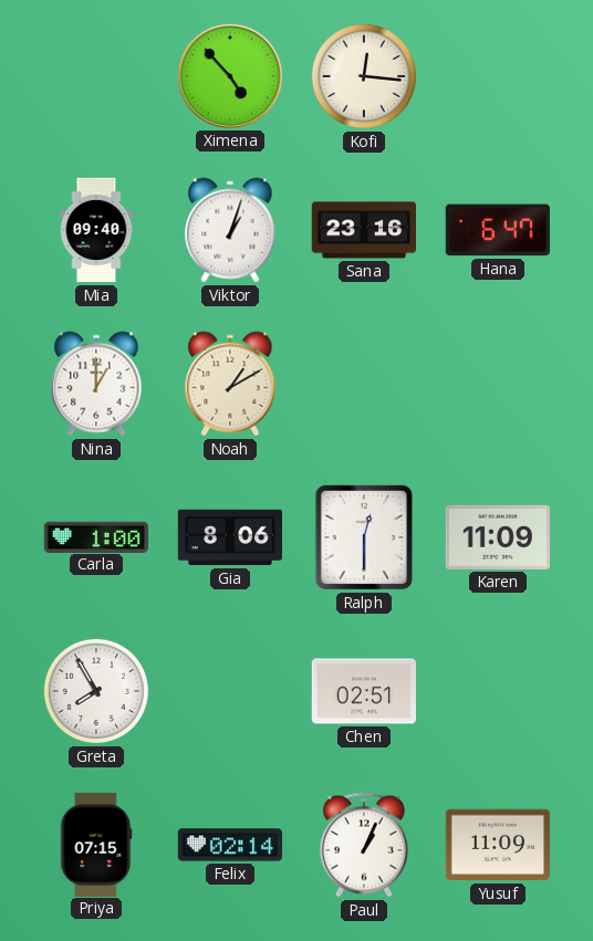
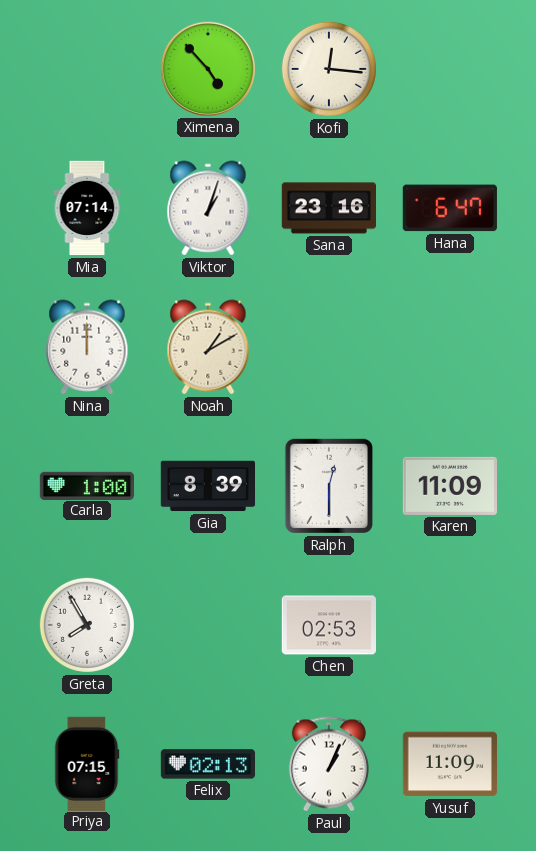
Mia: 09:40 -> 07:14 (87, 208)
Nina: 1:00 -> 12:00 (87, 347)
Gia: 8:06 -> 8:39 (207, 486)
Chen: 02:51 -> 02:53 (328, 625)
Felix: 02:14 -> 02:13 (207, 764)
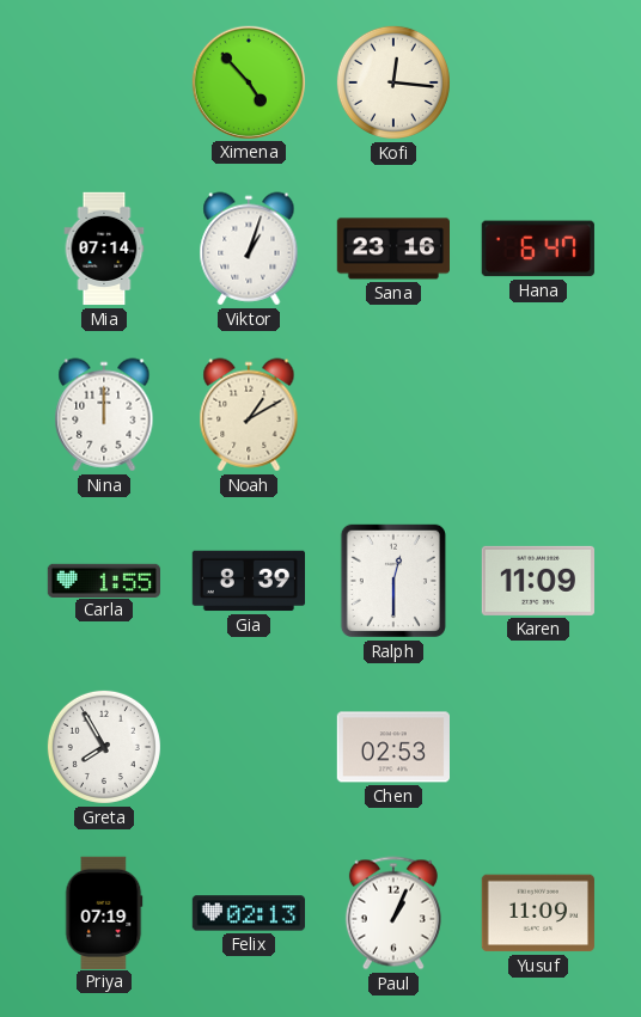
Carla: 1:00 -> 1:55 (103, 580)
Priya: 07:15 -> 07:19 (104, 912)
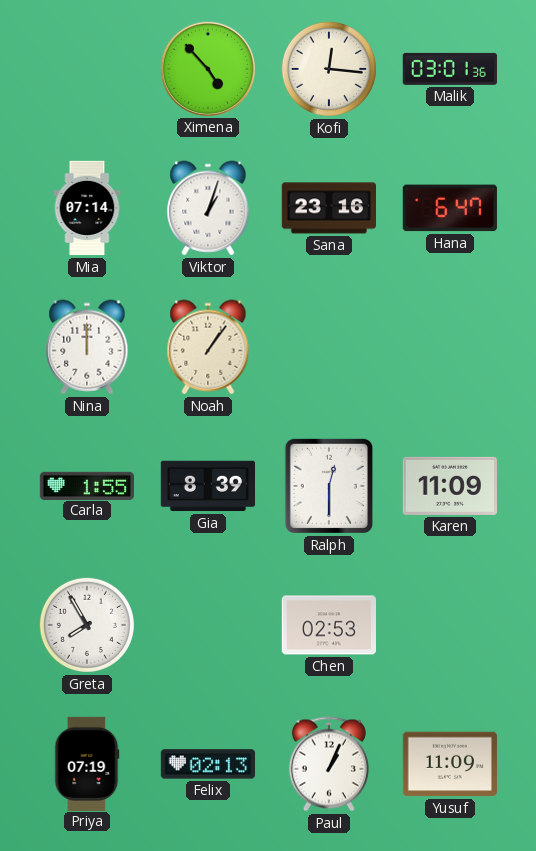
Malik: none -> 03:01 (450, 69)
Noah: 1:10 -> 1:06 (208, 347)
